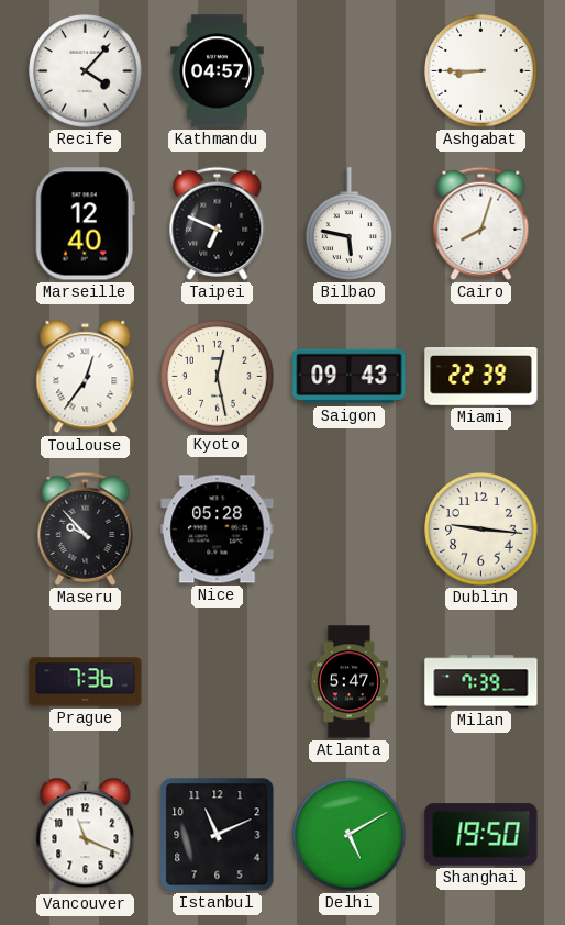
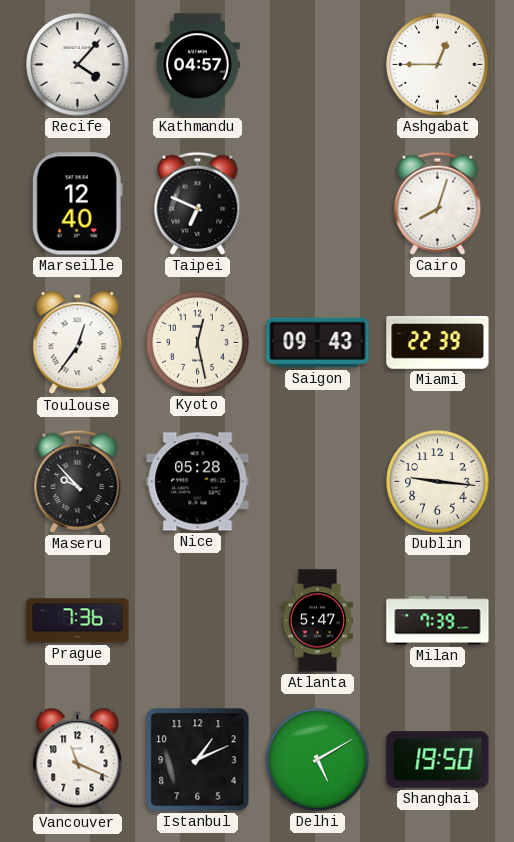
Ashgabat: 8:45 -> 12:45 (438, 65)
Bilbao: 5:47 -> none (350, 224)
Istanbul: 11:11 -> 1:11 (198, 760)
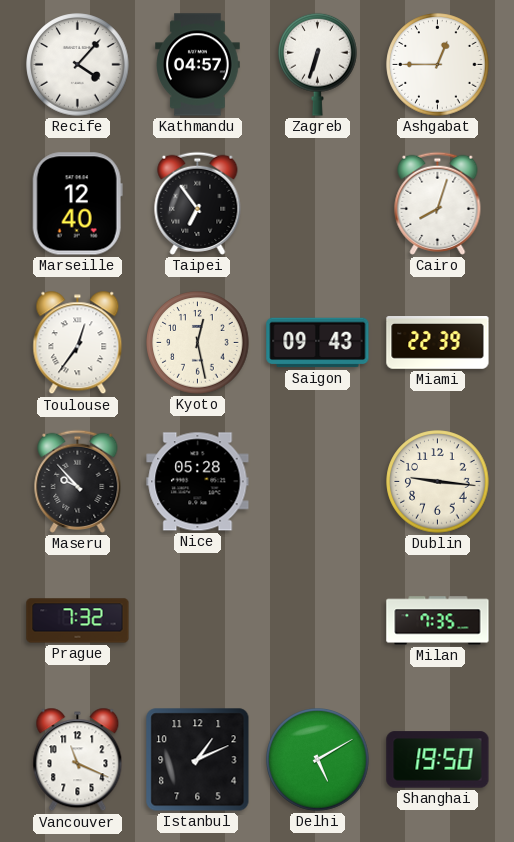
Zagreb: none -> 6:33 (318, 64)
Taipei: 6:49 -> 6:54 (198, 203)
Prague: 7:36 -> 7:32 (78, 621)
Atlanta: 5:47 -> none (317, 621)
Milan: 7:39 -> 7:35 (438, 621)
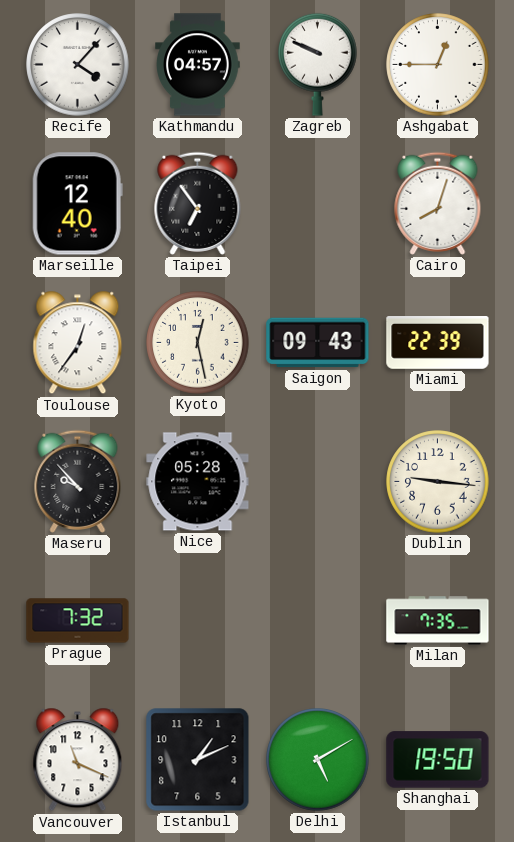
Zagreb: 6:33 -> 9:49 (318, 64)
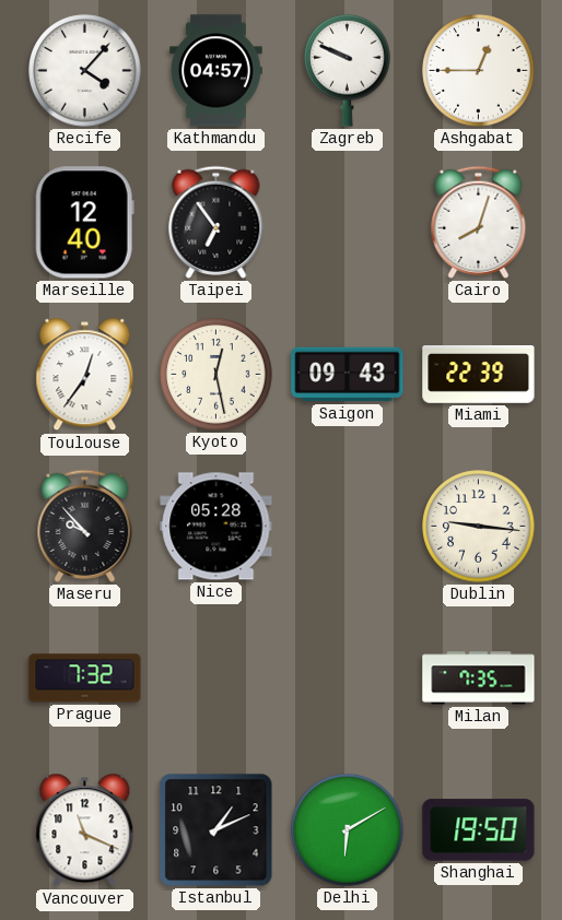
Delhi: 5:10 -> 6:10 (348, 830)
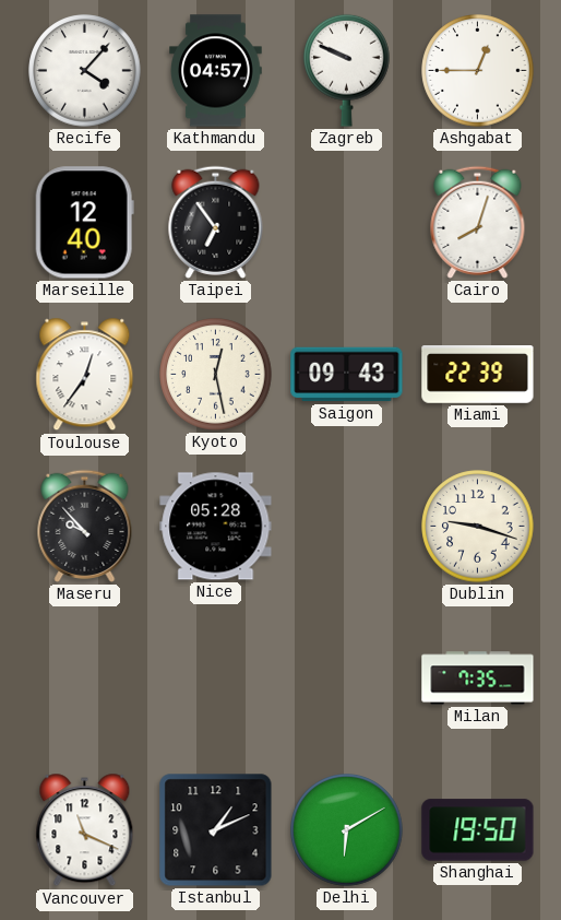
Dublin: 9:16 -> 9:18 (478, 527)
Prague: 7:32 -> none (85, 679)
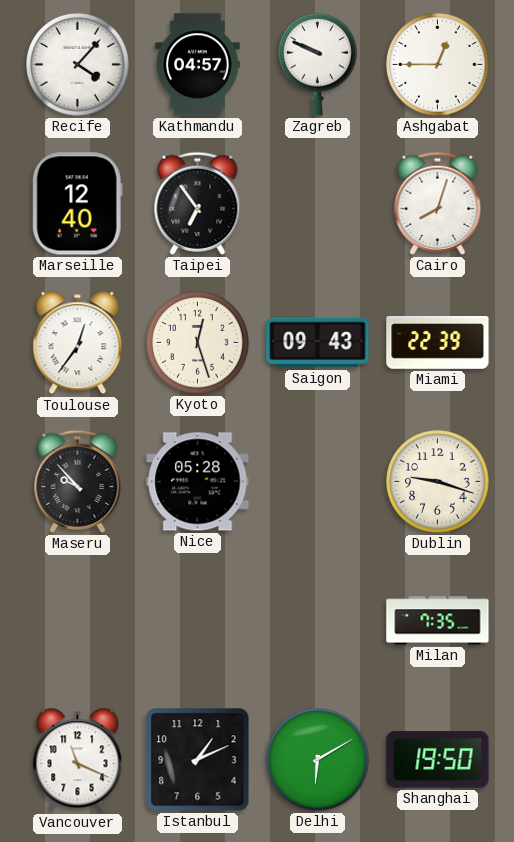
Kyoto: 12:28 -> 12:27 (198, 343)
